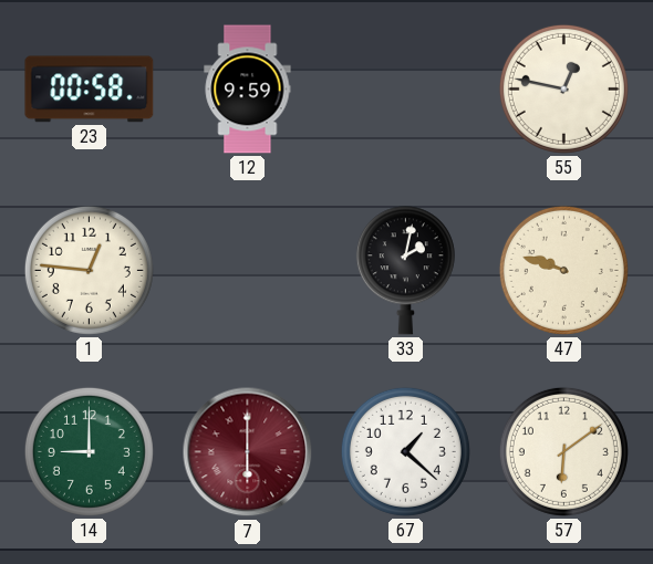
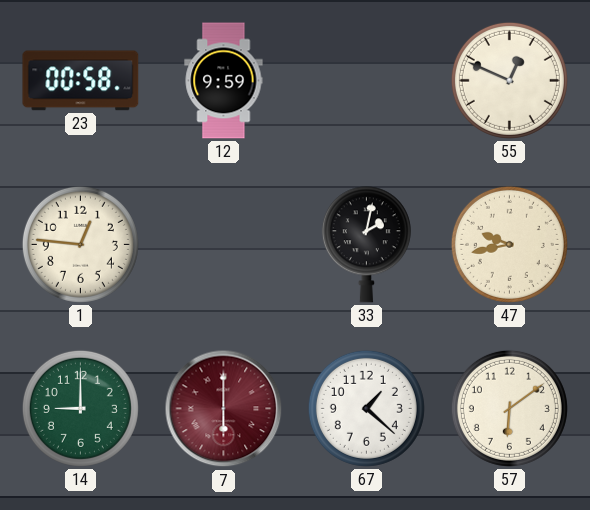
55: 12:47 -> 12:49 (509, 80)
47: 9:48 -> 9:43 (509, 244)
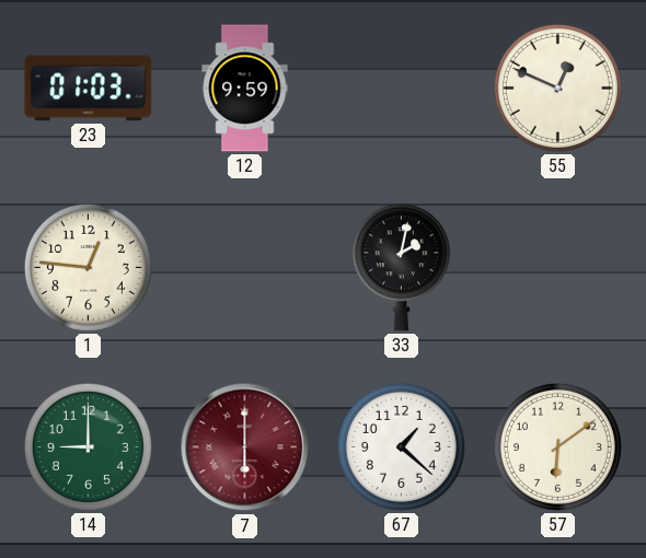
23: 00:58 -> 01:03 (89, 89)
47: 9:43 -> none (509, 244)
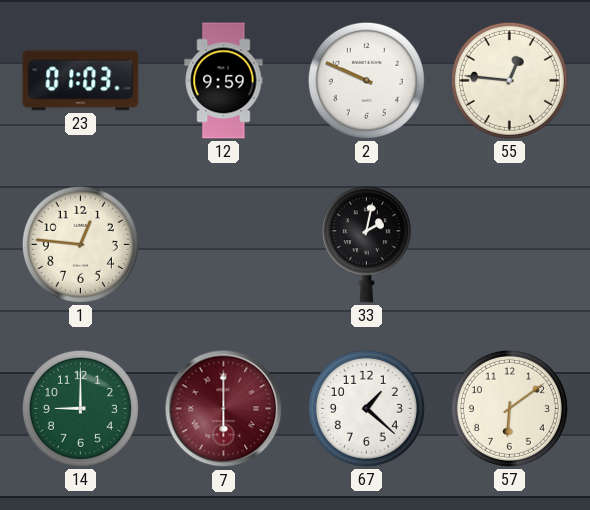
2: none -> 9:49 (366, 80)
55: 12:49 -> 12:46 (509, 80)
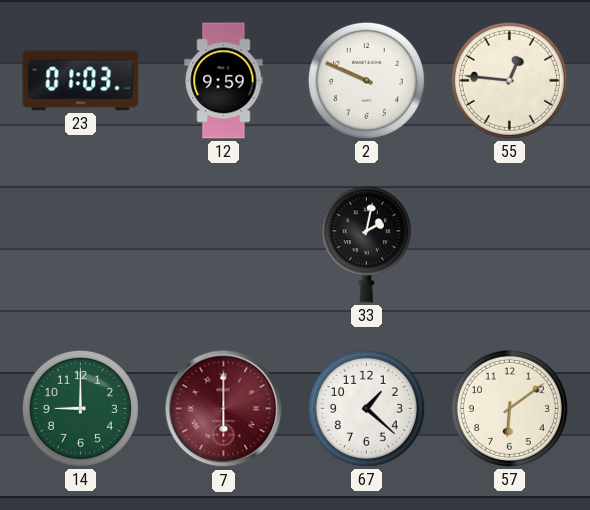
1: 12:46 -> none (80, 244)
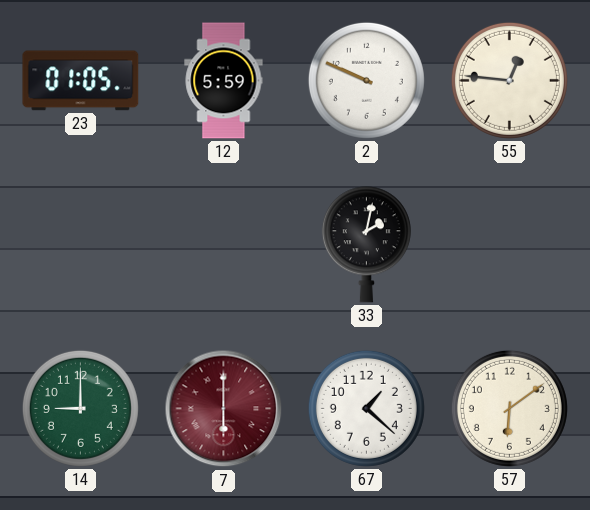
23: 01:03 -> 01:05 (81, 81)
12: 9:59 -> 5:59 (224, 81)
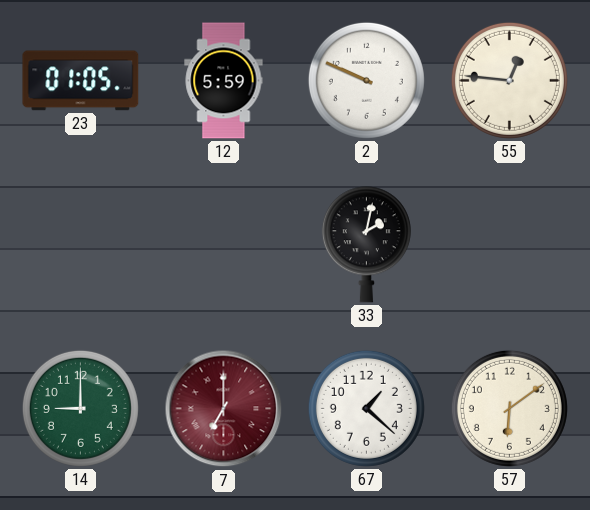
7: 6:00 -> 7:00 (224, 409)
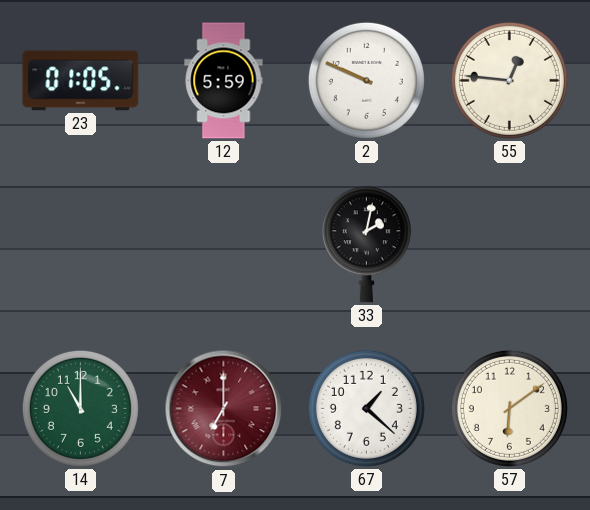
14: 9:00 -> 11:00 (80, 408)
